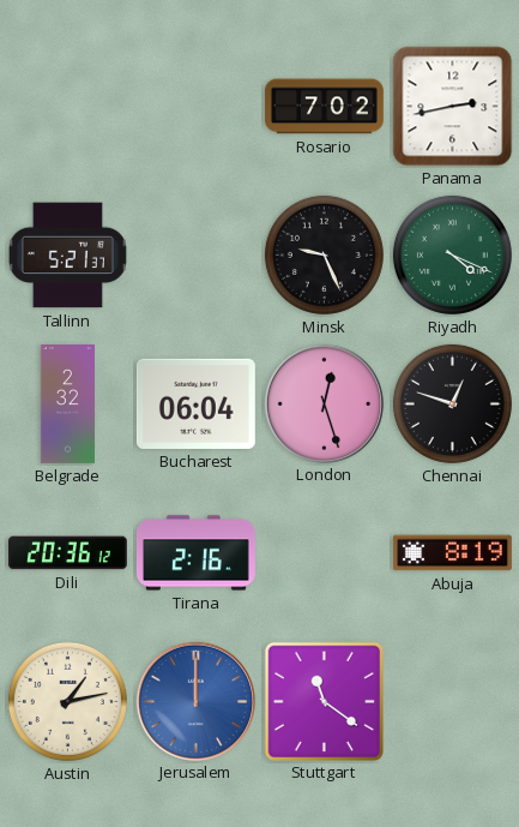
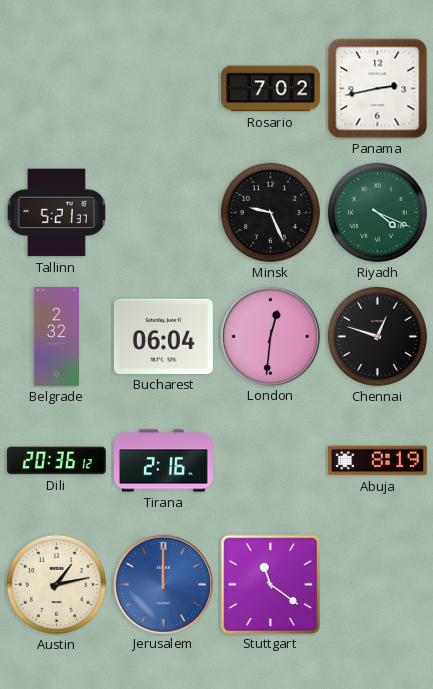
London: 12:27 -> 12:31 (270, 336)
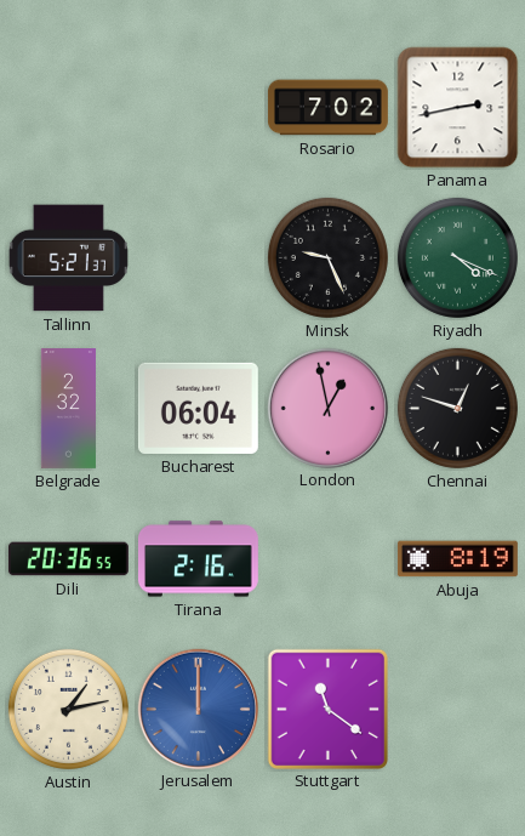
London: 12:31 -> 12:58 (327, 408)
Dili: 20:36:12 -> 20:36:55 (68, 559)
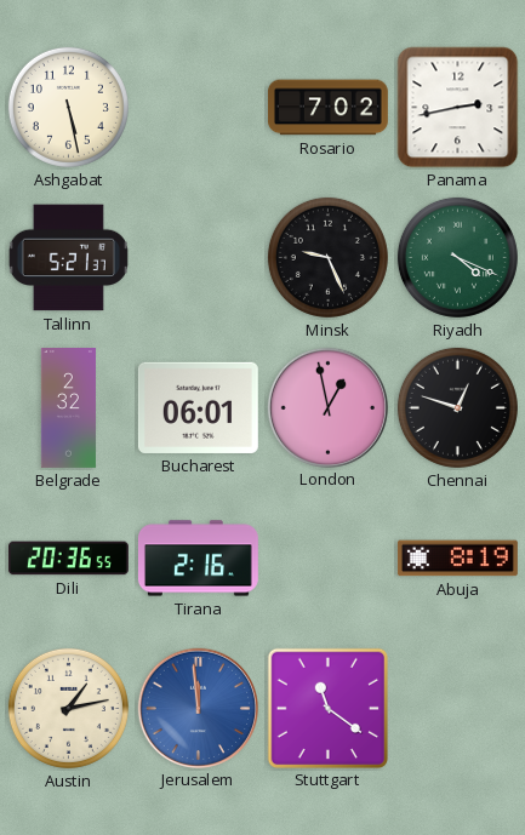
Ashgabat: none -> 5:28 (68, 107)
Bucharest: 06:04 -> 06:01 (198, 407)
Jerusalem: 12:00 -> 11:59 (198, 708)
